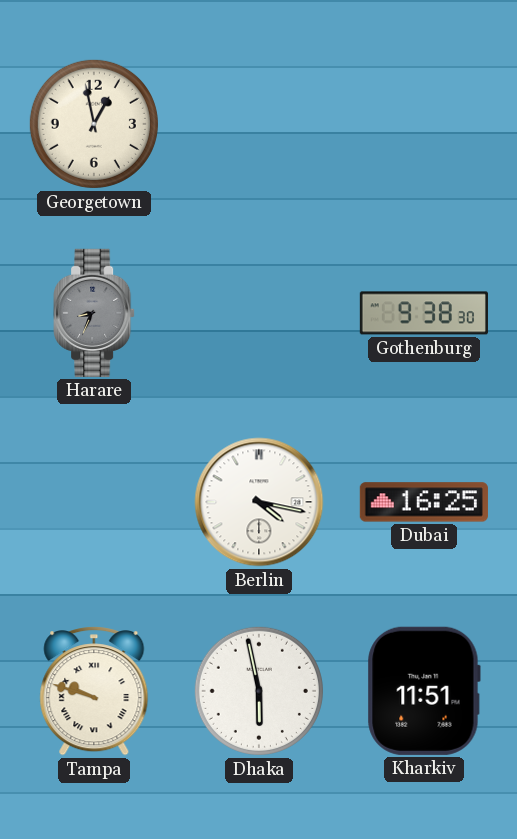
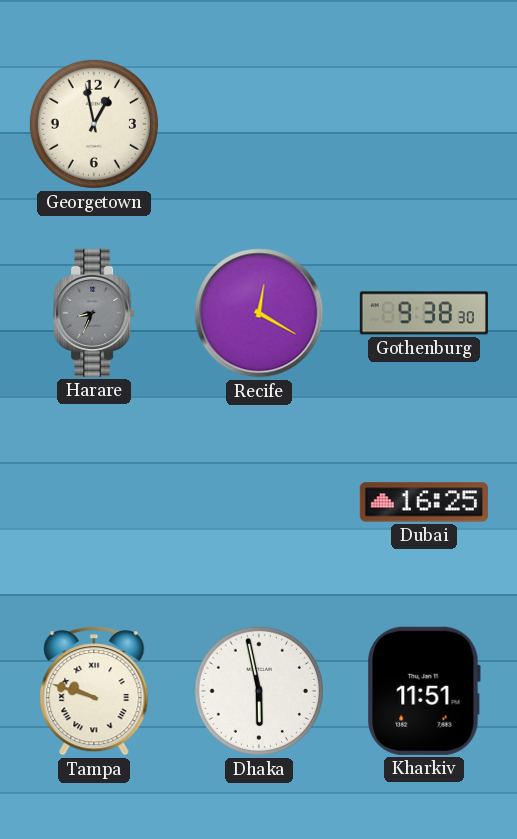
Recife: none -> 12:20 (259, 313)
Berlin: 4:17 -> none (259, 502)
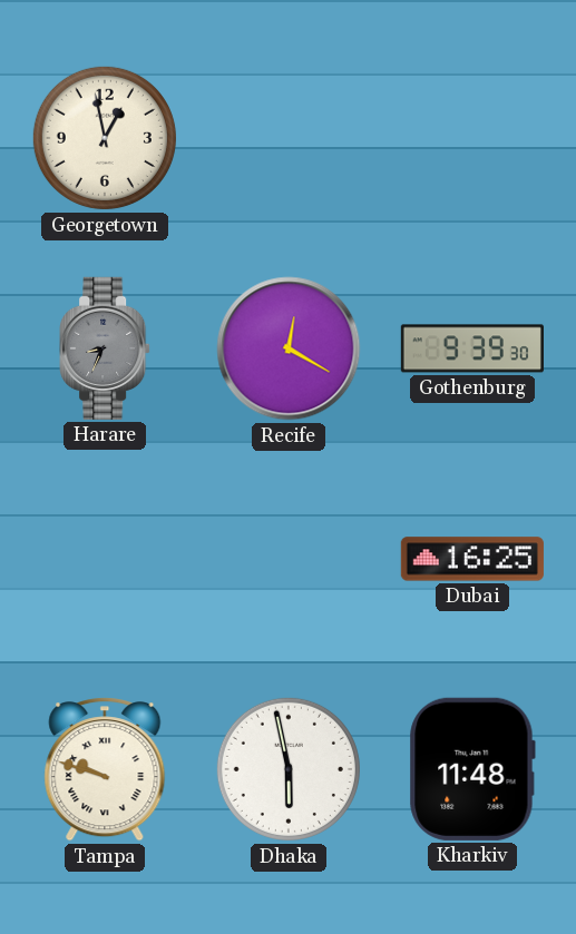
Gothenburg: 9:38 -> 9:39 (472, 348)
Kharkiv: 11:51 -> 11:48 (472, 769)
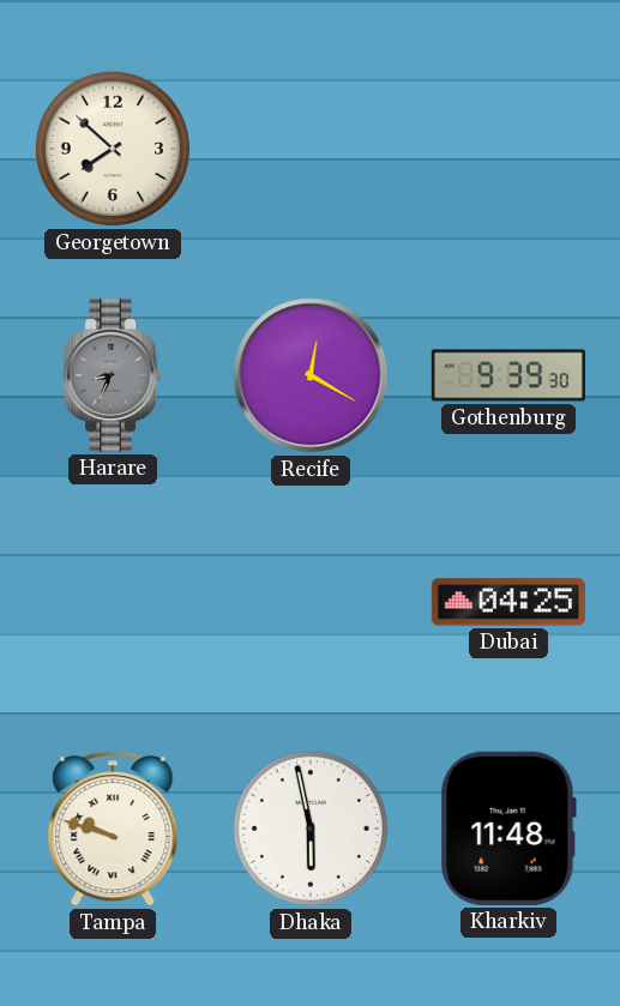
Georgetown: 12:58 -> 7:52 (113, 149)
Dubai: 16:25 -> 04:25 (508, 602)
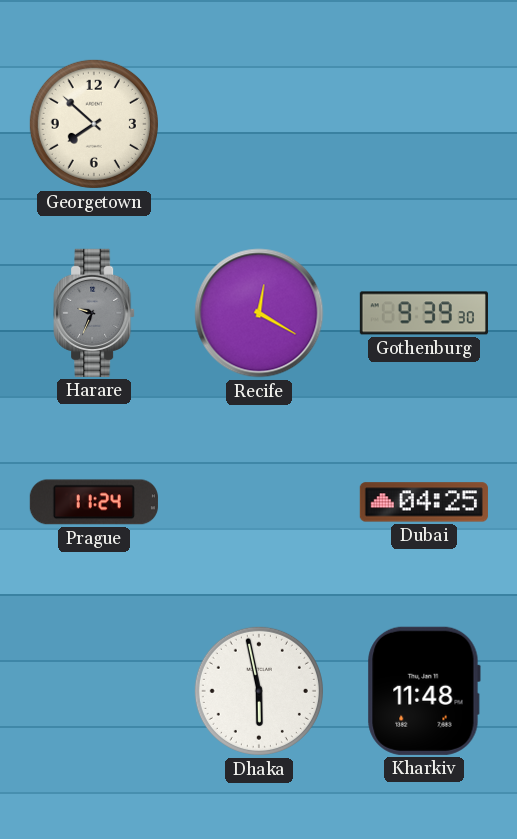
Harare: 8:34 -> 9:34 (94, 313)
Prague: none -> 11:24 (94, 502)
Tampa: 9:48 -> none (113, 829)
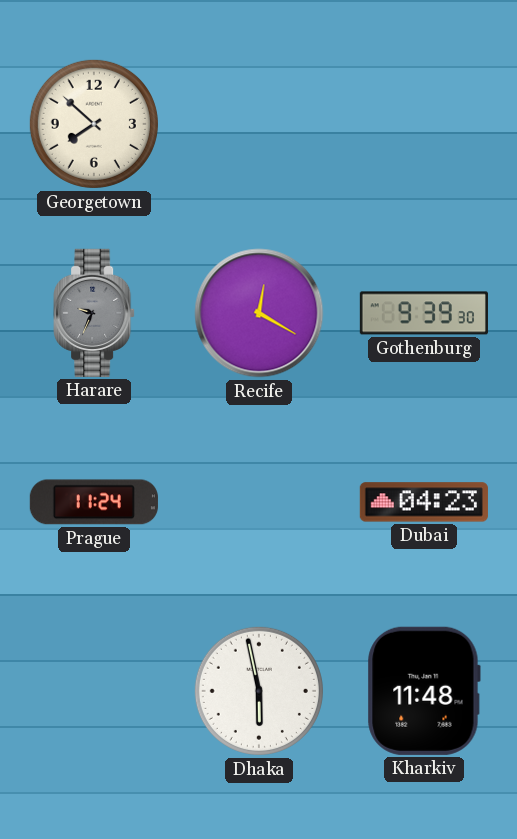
Dubai: 04:25 -> 04:23 (424, 502)
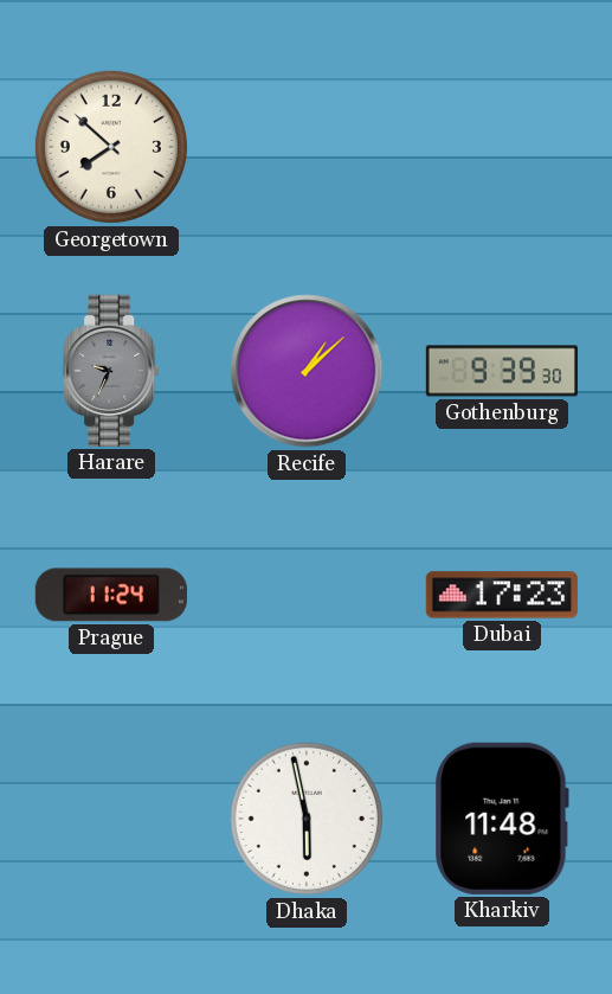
Recife: 12:20 -> 1:08 (307, 371)
Dubai: 04:23 -> 17:23 (502, 595)
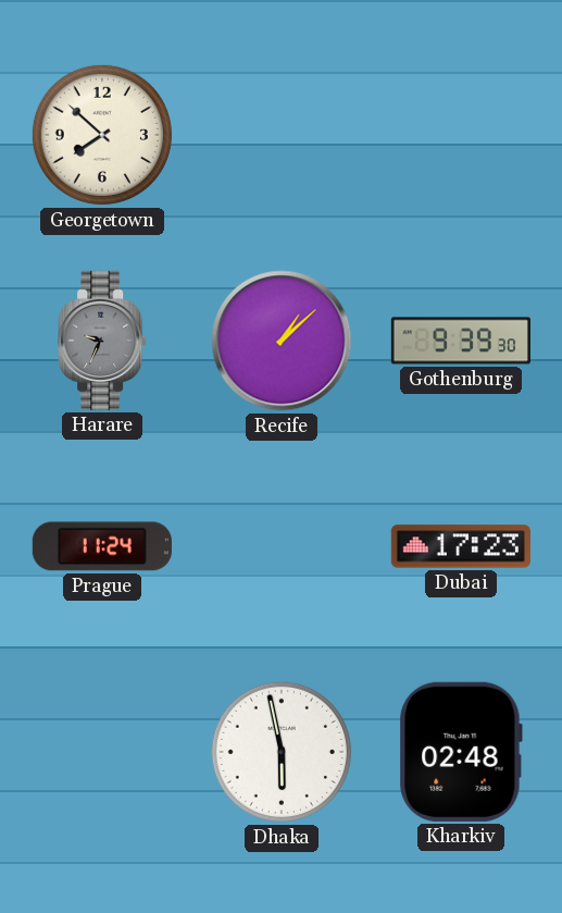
Kharkiv: 11:48 -> 02:48 (461, 752)
